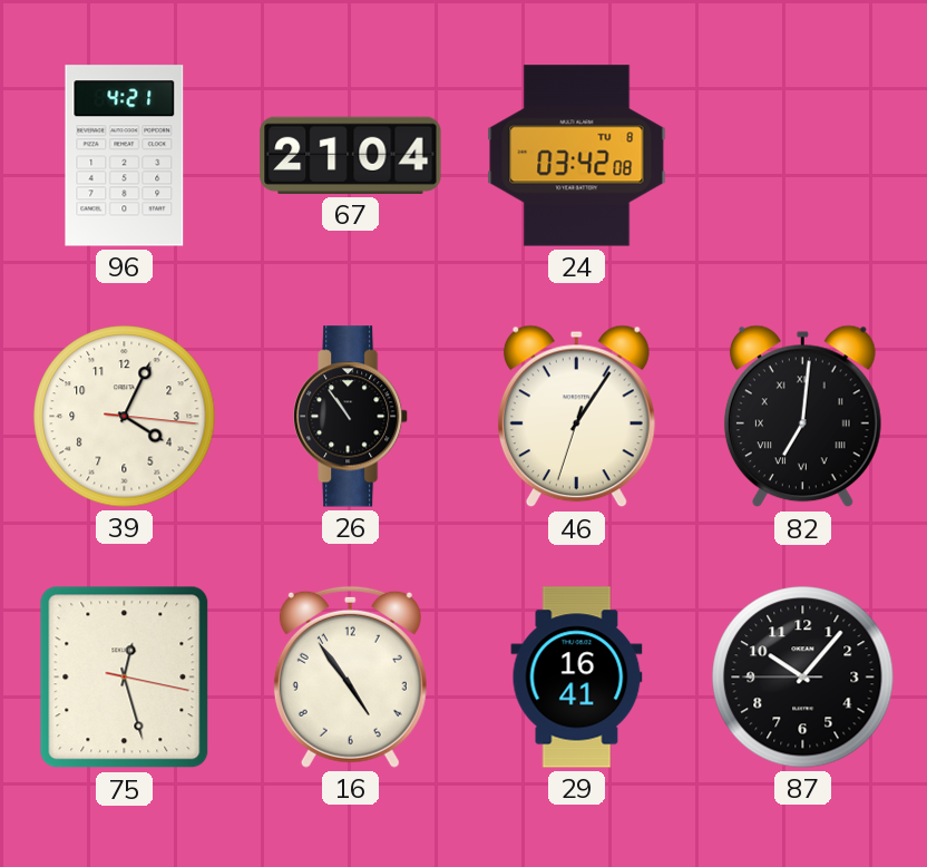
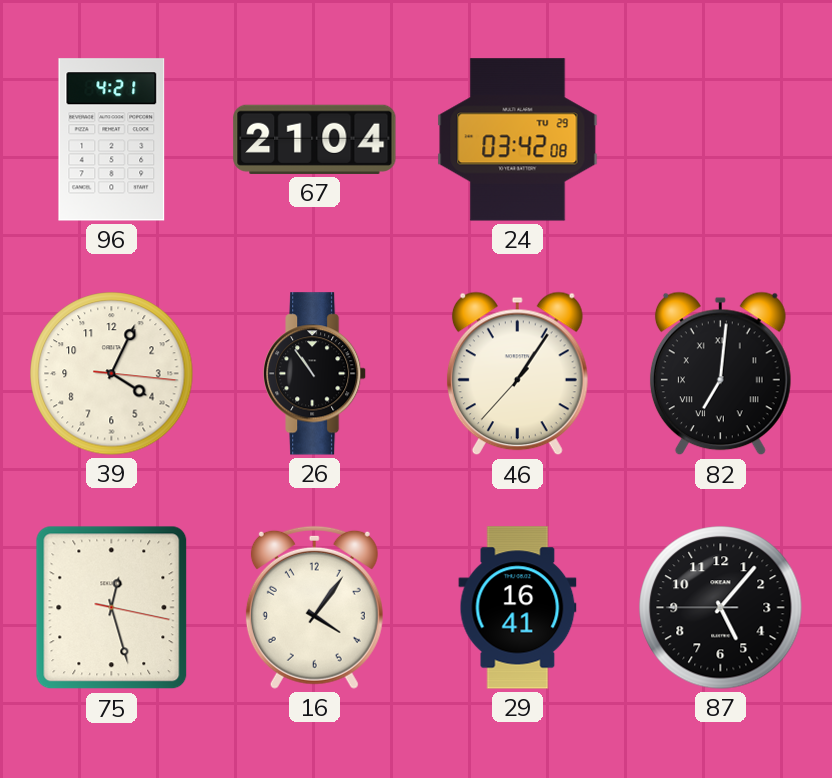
24 date: TU 8 -> TU 29 (518, 140)
46: 1:05:33 -> 1:05:37 (517, 374)
16: 4:54 -> 4:06 (314, 607)
87: 10:06 -> 5:06 (721, 608)
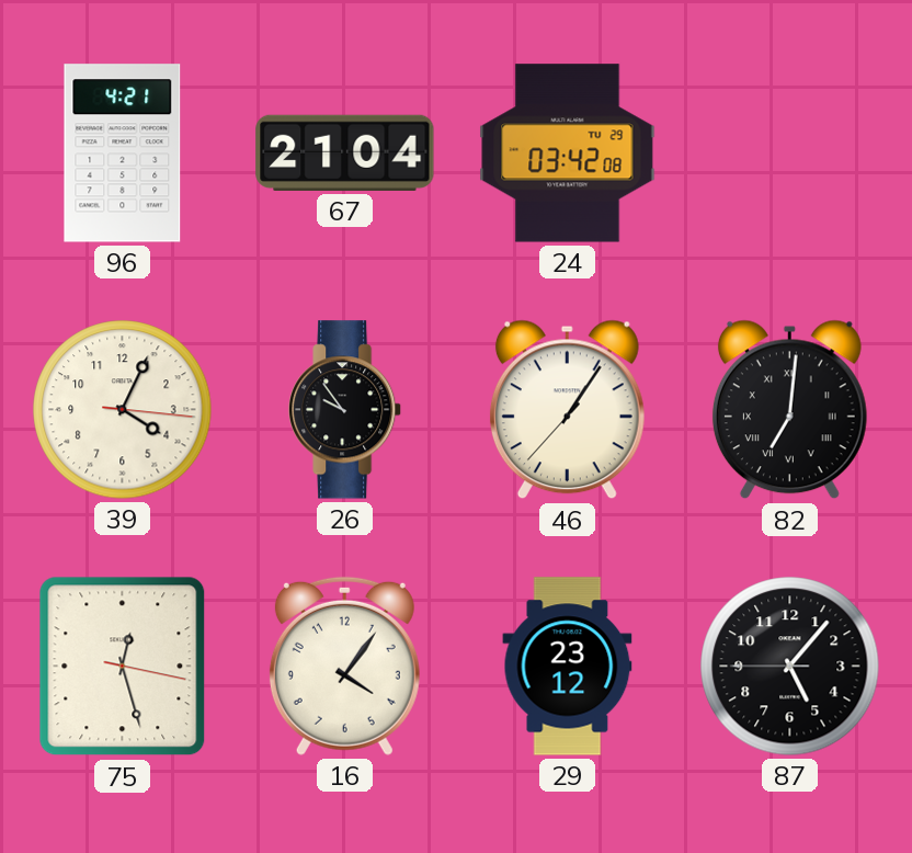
26: 10:54 -> 9:54 (345, 410)
29: 16:41 -> 23:12 (568, 667)
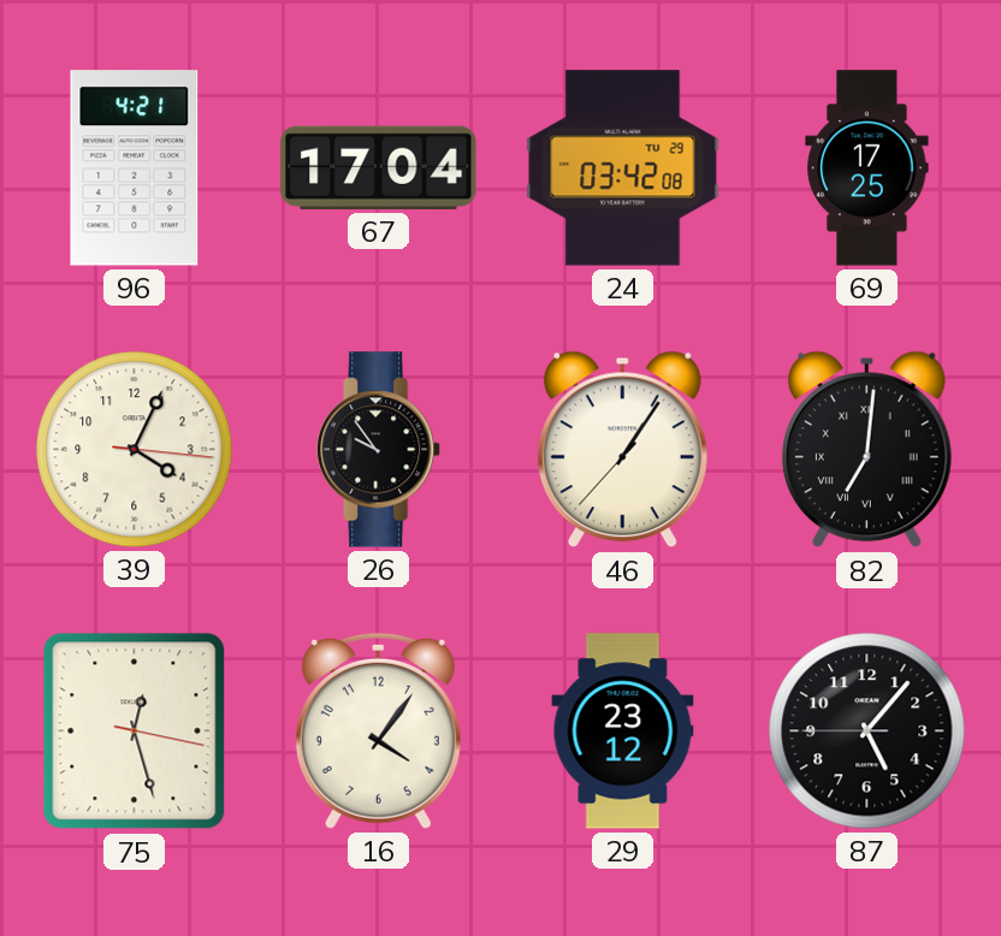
67: 21:04 -> 17:04 (379, 167)
69: none -> 17:25 (867, 168)
